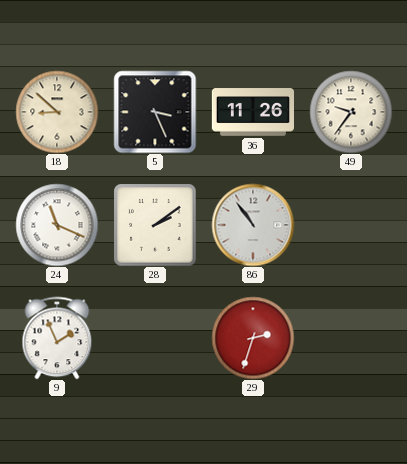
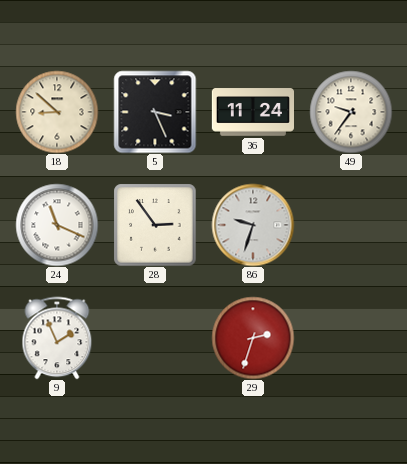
36: 11:26 -> 11:24 (252, 112)
28: 2:09 -> 2:54 (155, 225)
86: 10:54 -> 9:33 (253, 225)
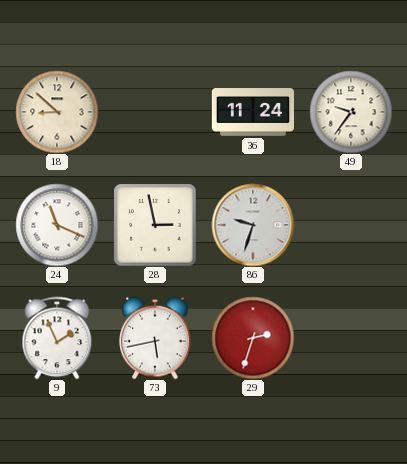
5: 3:26 -> none (155, 112)
28: 2:54 -> 2:58 (155, 225)
73: none -> 5:43 (155, 338)
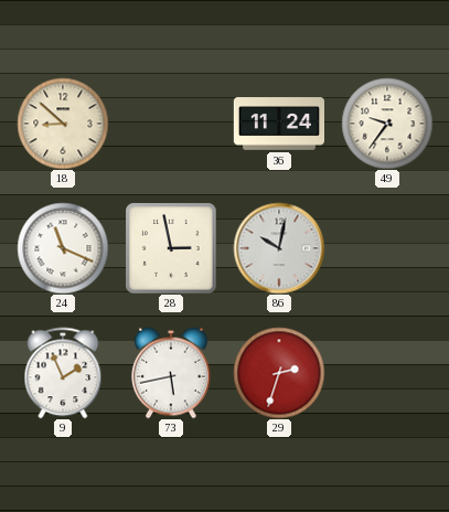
86: 9:33 -> 10:02 (279, 248)
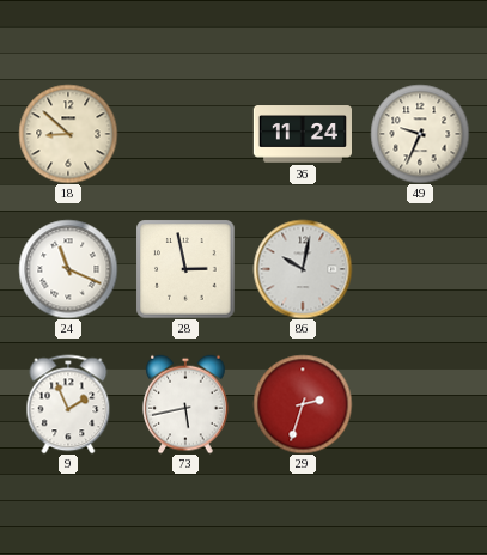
49: 9:36 -> 9:34 (420, 134)
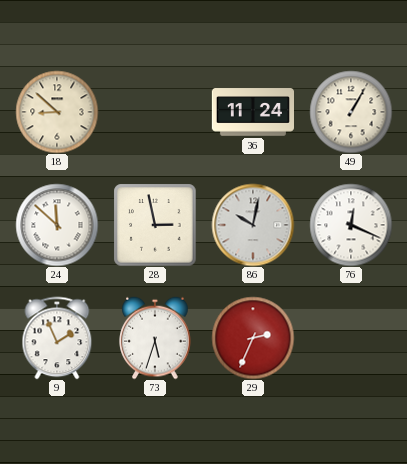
49: 9:34 -> 1:05 (351, 112)
24: 11:19 -> 11:52 (57, 225)
76: none -> 12:19 (351, 225)
73: 5:43 -> 5:33 (155, 338)
29: 2:33 -> 2:34 (253, 338)
